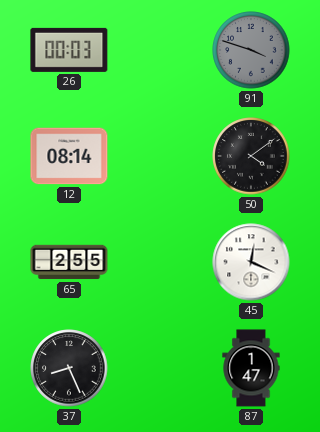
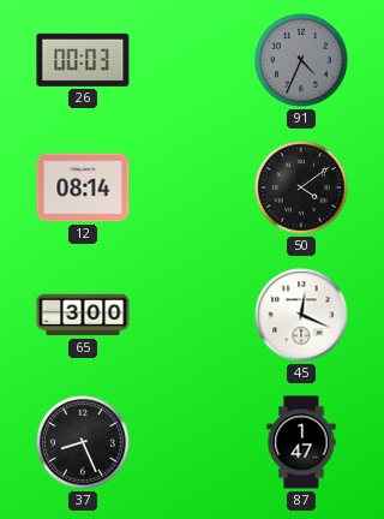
91: 3:48 -> 4:34 (301, 60)
65: 2:55 -> 3:00 (83, 315)
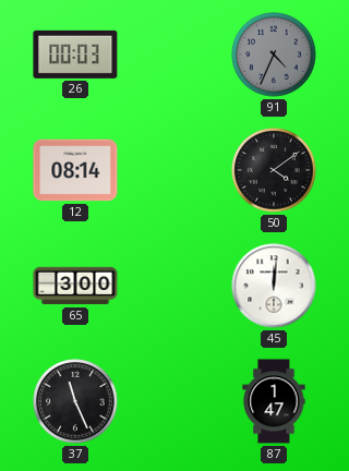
45: 12:19 -> 12:01 (274, 286)
37: 8:26 -> 11:26 (75, 401)
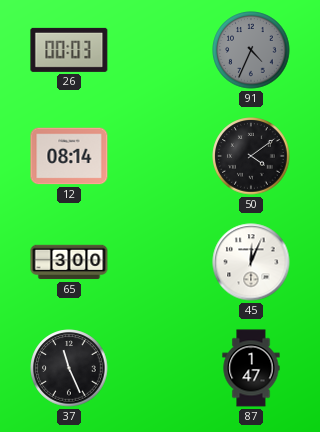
45: 12:01 -> 12:04 (251, 262)
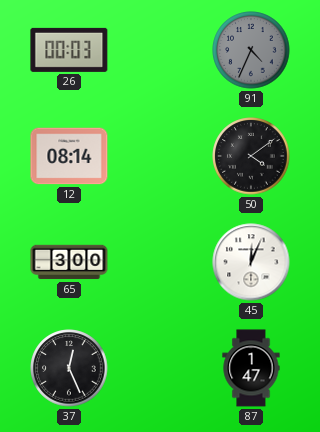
37: 11:26 -> 12:26 (69, 368)
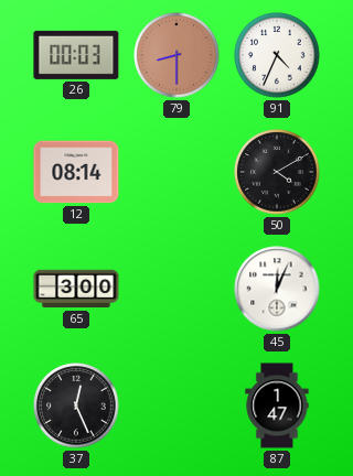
79: none -> 8:30 (176, 55)
91 dial: grey -> white (277, 55)
50: 4:09 -> 4:10 (277, 172)
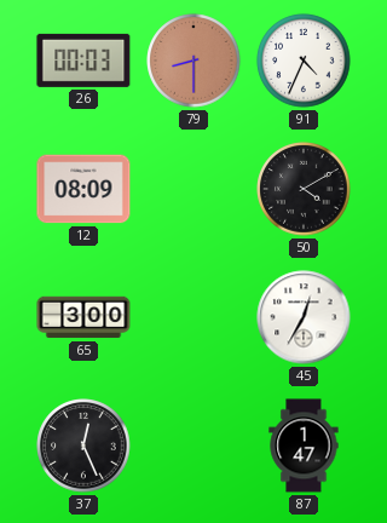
12: 08:14 -> 08:09 (83, 189)
45: 12:04 -> 12:35 (304, 317)
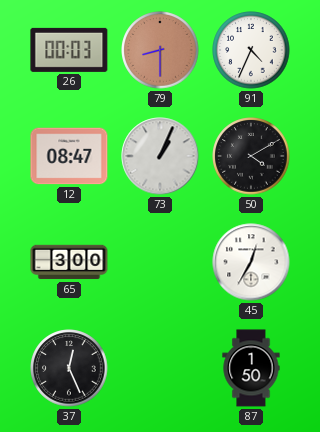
12: 08:09 -> 08:47 (69, 156)
73: none -> 1:04 (160, 156)
87: 1:47 -> 1:50 (251, 368)
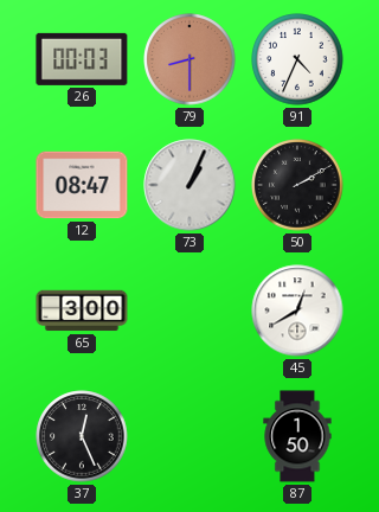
50: 4:10 -> 2:10 (297, 185)
45: 12:35 -> 12:40 (297, 311)
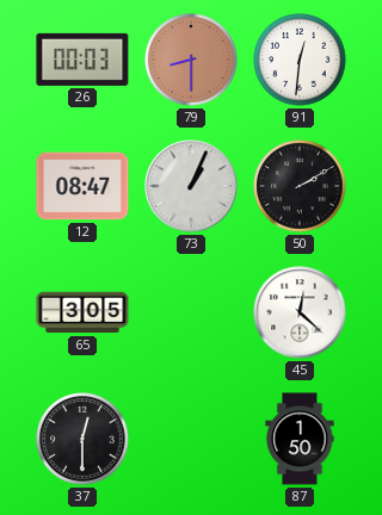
91: 4:34 -> 12:31 (300, 60)
65: 3:00 -> 3:05 (82, 312)
45: 12:40 -> 12:22 (300, 312)
37: 12:26 -> 12:30 (82, 439)
